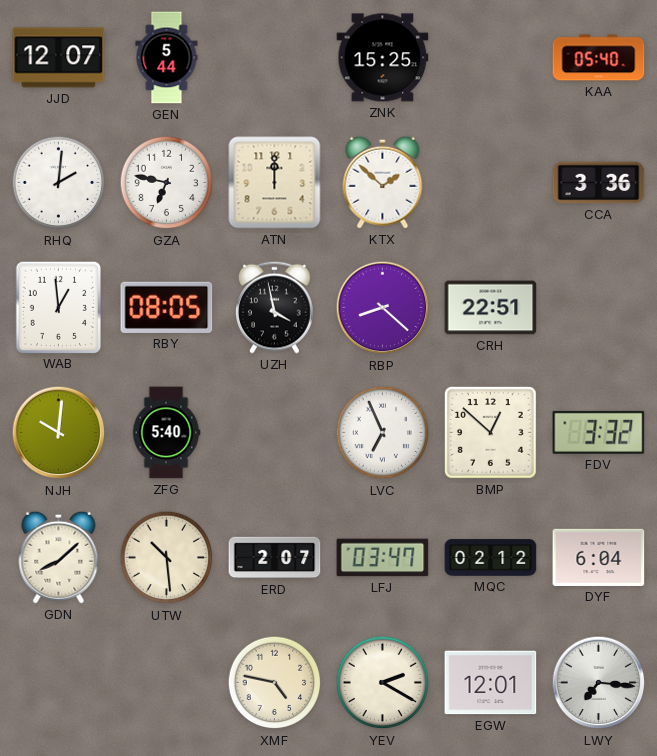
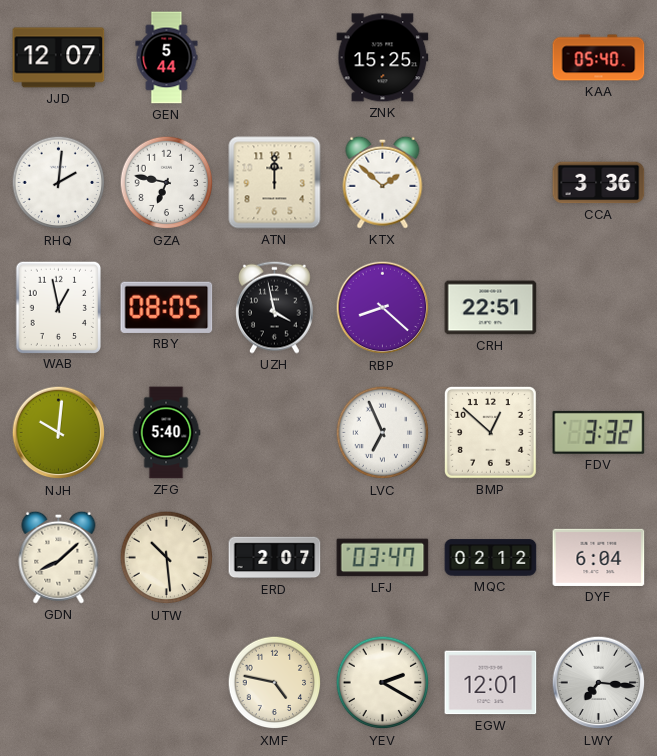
WAB: 12:59 -> 12:58 (58, 307)
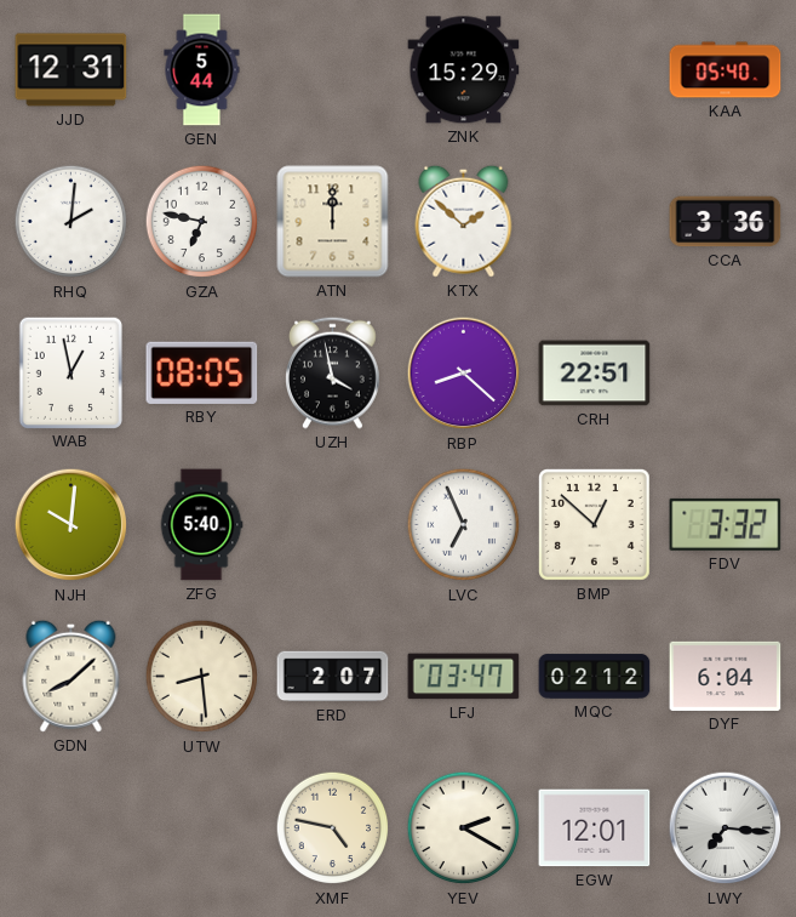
JJD: 12:07 -> 12:31 (71, 70)
ZNK: 15:25 -> 15:29 (464, 70)
UTW: 10:29 -> 8:29 (202, 677)
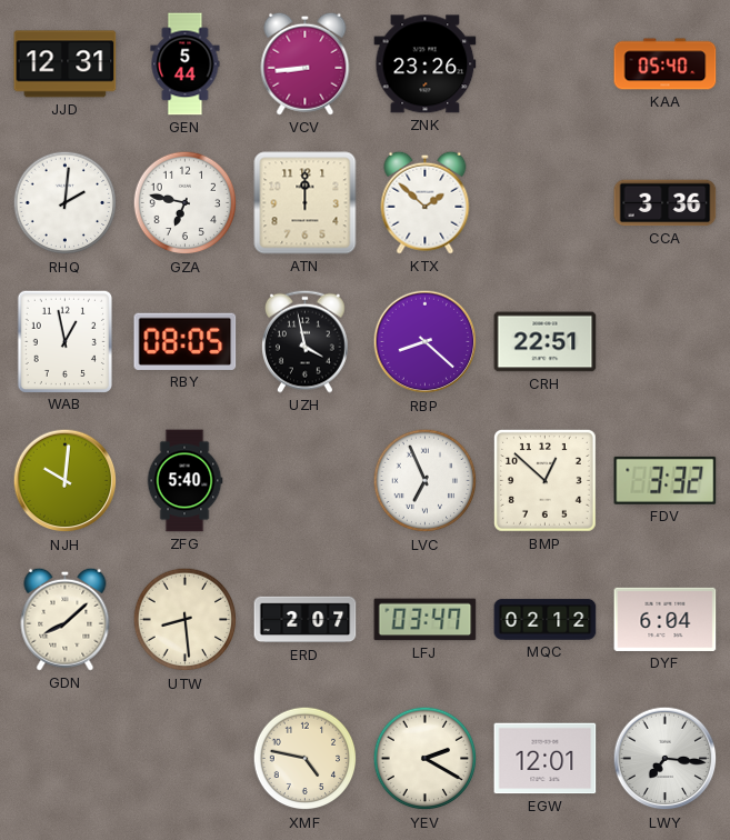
VCV: none -> 8:44 (306, 63)
ZNK: 15:29 -> 23:26 (426, 64)
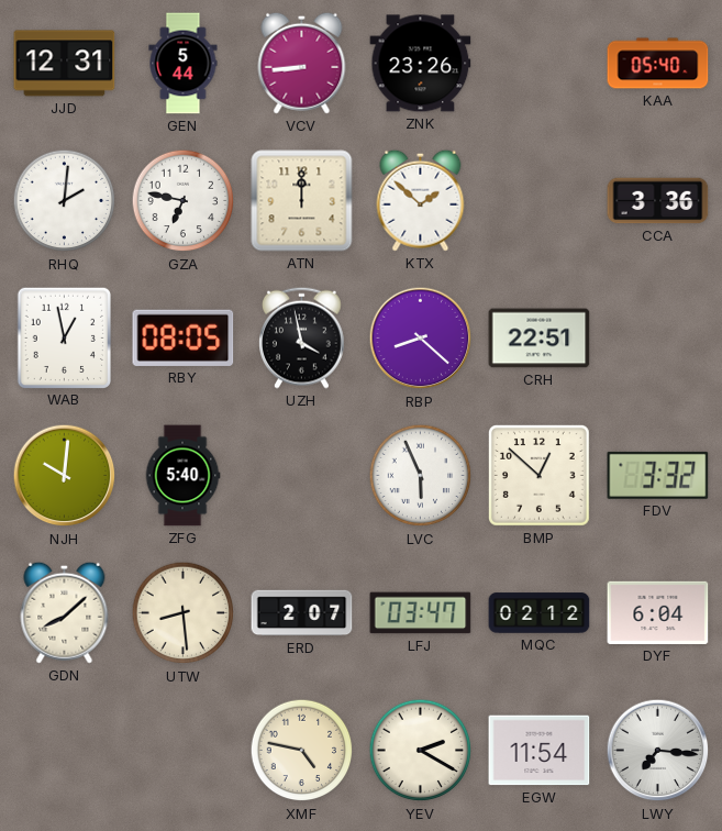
LVC: 6:56 -> 5:56 (421, 476)
EGW: 12:01 -> 11:54 (540, 751)
